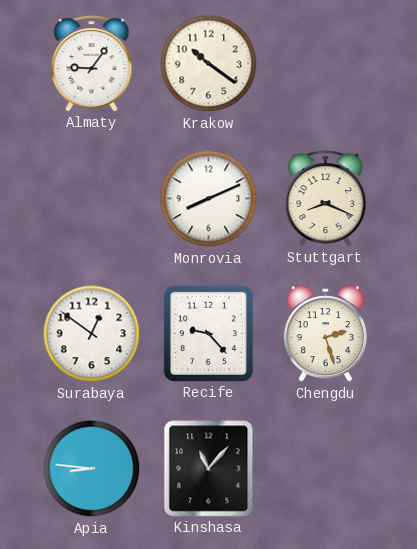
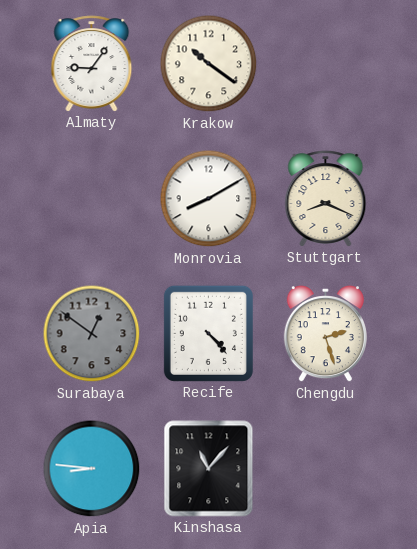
Monrovia: 8:11 -> 8:10 (209, 199)
Surabaya dial: white -> grey (92, 334)
Recife: 9:23 -> 4:23 (208, 333)
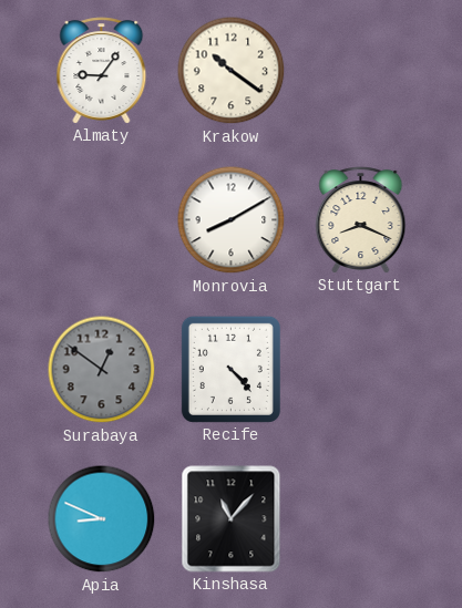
Chengdu: 2:27 -> none (325, 335)
Apia: 8:46 -> 8:49 (102, 519)
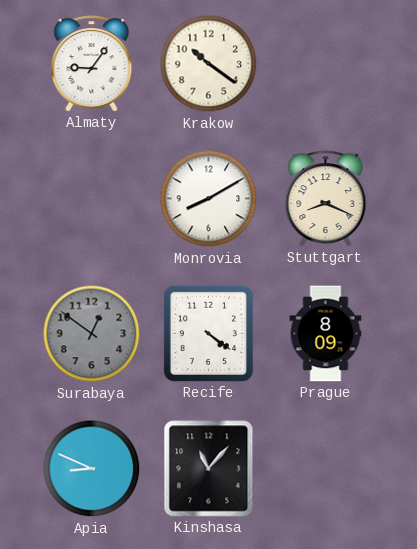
Recife: 4:23 -> 4:21 (208, 333)
Prague: none -> 8:09 (326, 334)
